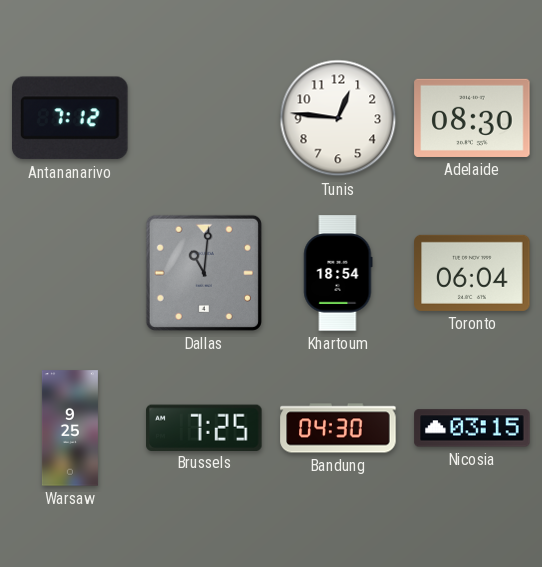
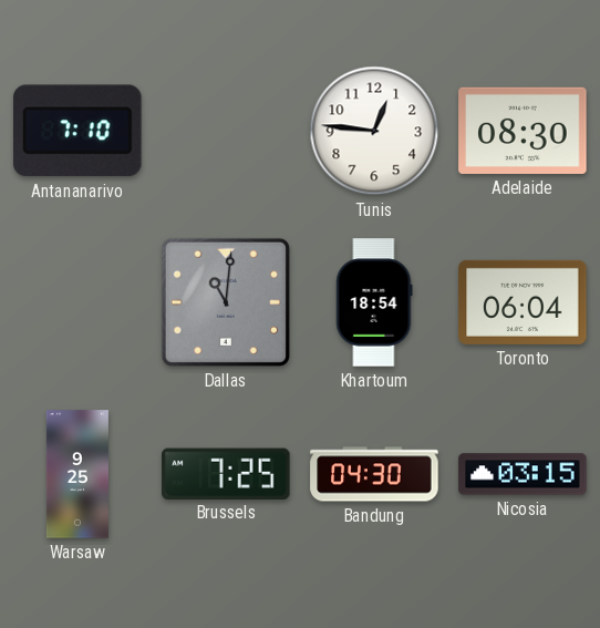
Antananarivo: 7:12 -> 7:10 (79, 131)
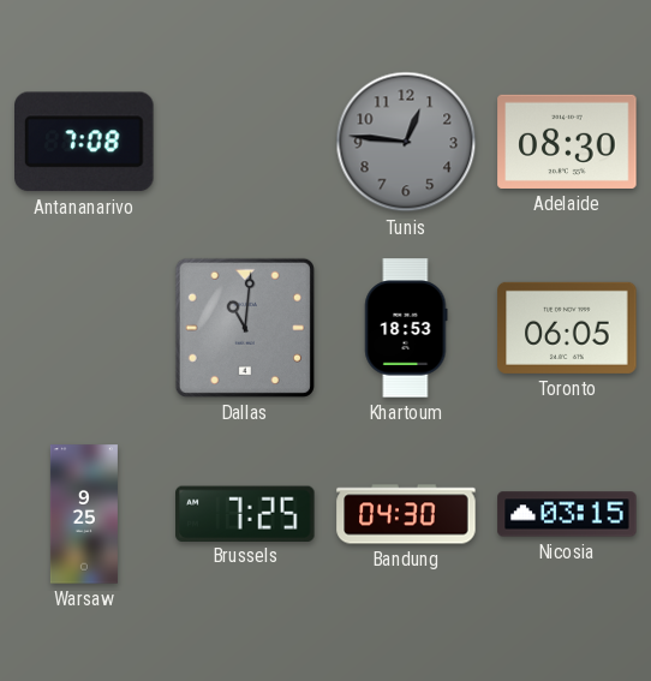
Antananarivo: 7:10 -> 7:08 (85, 142)
Tunis dial: white -> grey (406, 142)
Khartoum: 18:54 -> 18:53 (406, 328)
Toronto: 06:04 -> 06:05 (567, 328)
